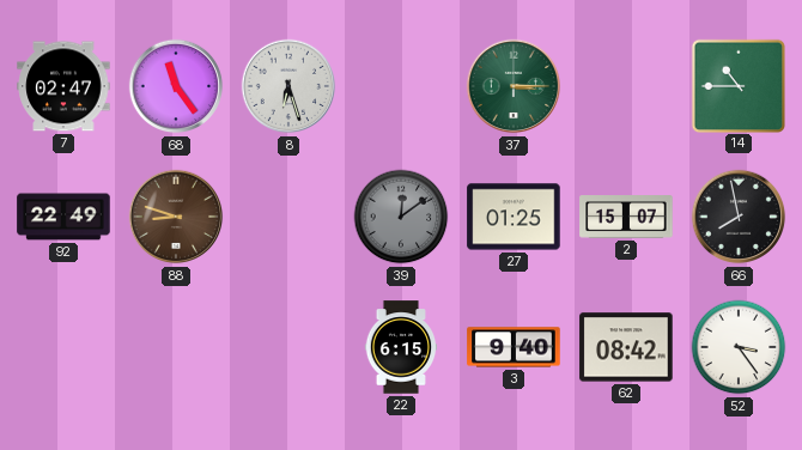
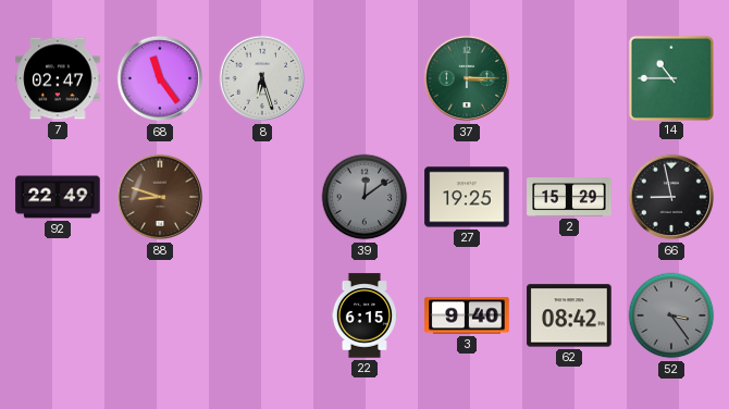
27: 01:25 -> 19:25 (467, 197)
2: 15:07 -> 15:29 (569, 197)
66: 7:58 -> 8:58 (671, 197)
52 dial: white -> grey (671, 315)
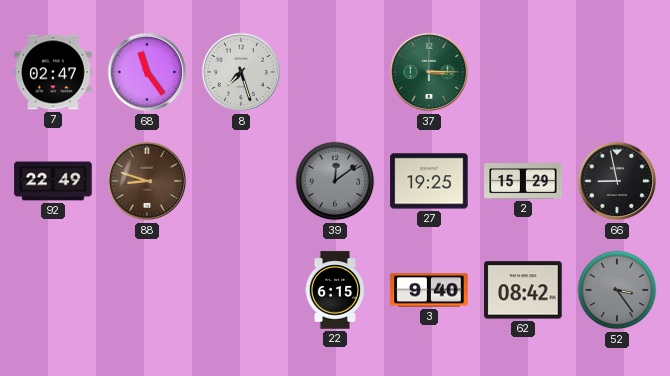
8: 6:27 -> 7:27 (241, 72)
14: 10:45 -> none (670, 77)
